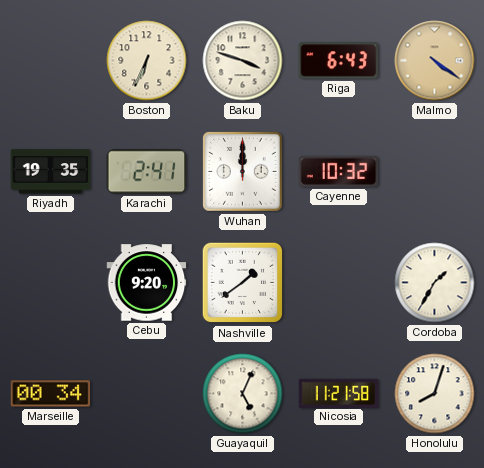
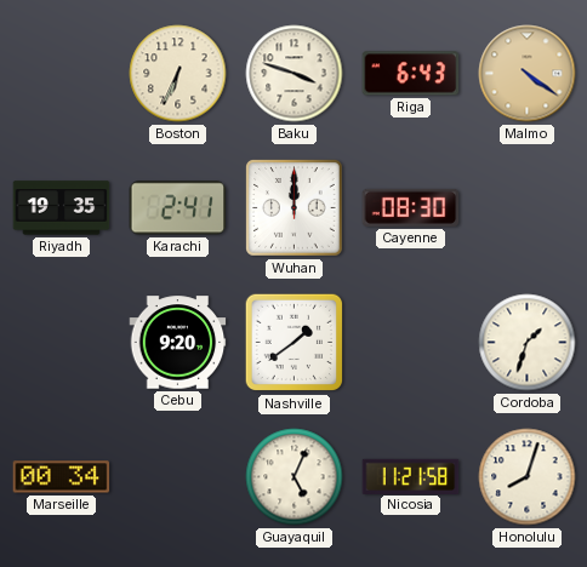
Cayenne: 10:32 -> 08:30 (411, 207)
Cordoba: 1:35 -> 1:33 (528, 343)
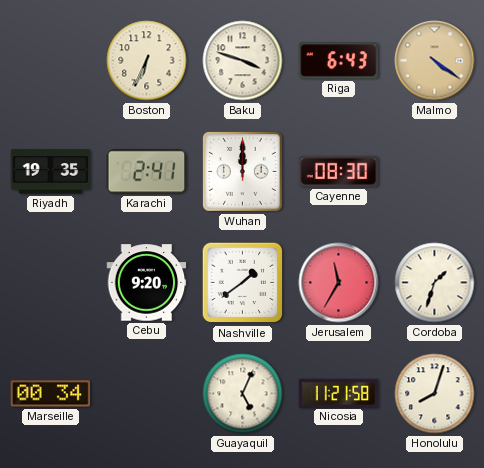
Jerusalem: none -> 11:35 (339, 283)
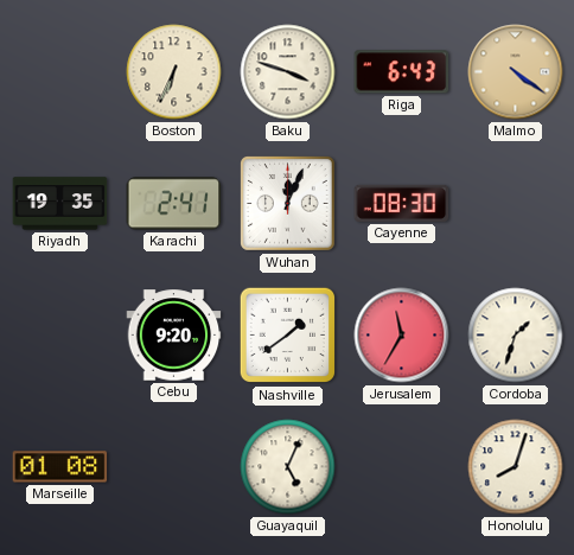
Wuhan: 12:00 -> 12:04 (288, 204)
Marseille: 00:34 -> 01:08 (60, 467)
Nicosia: 11:21 -> none (339, 393)
